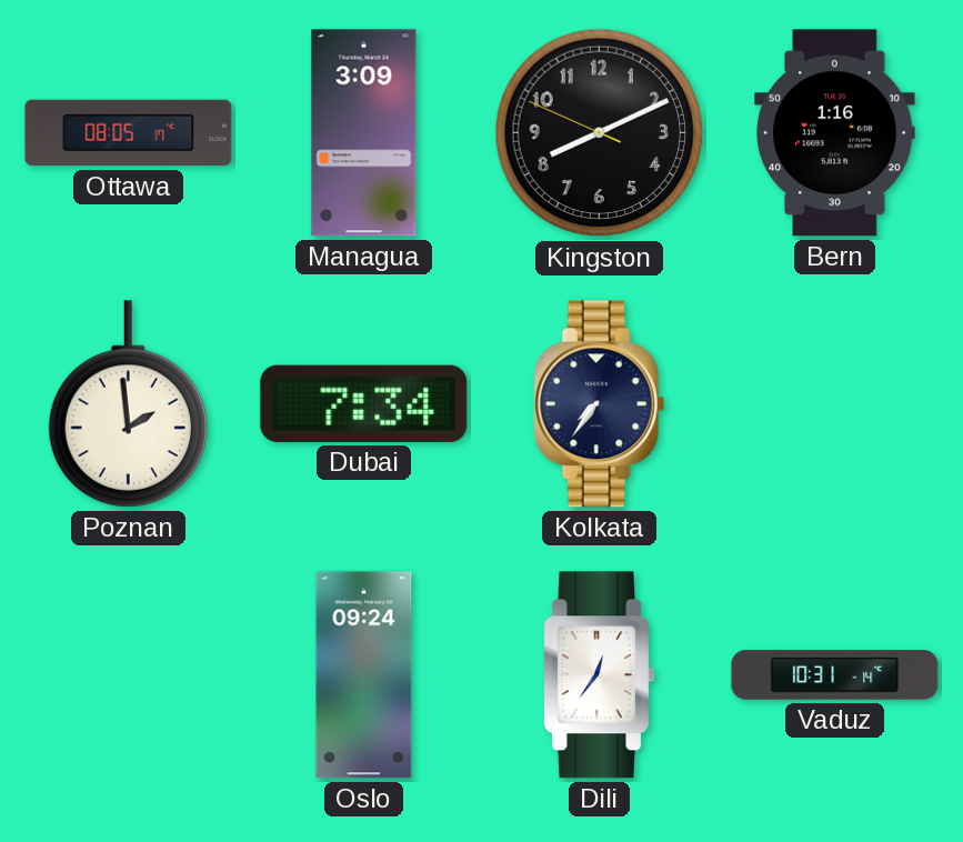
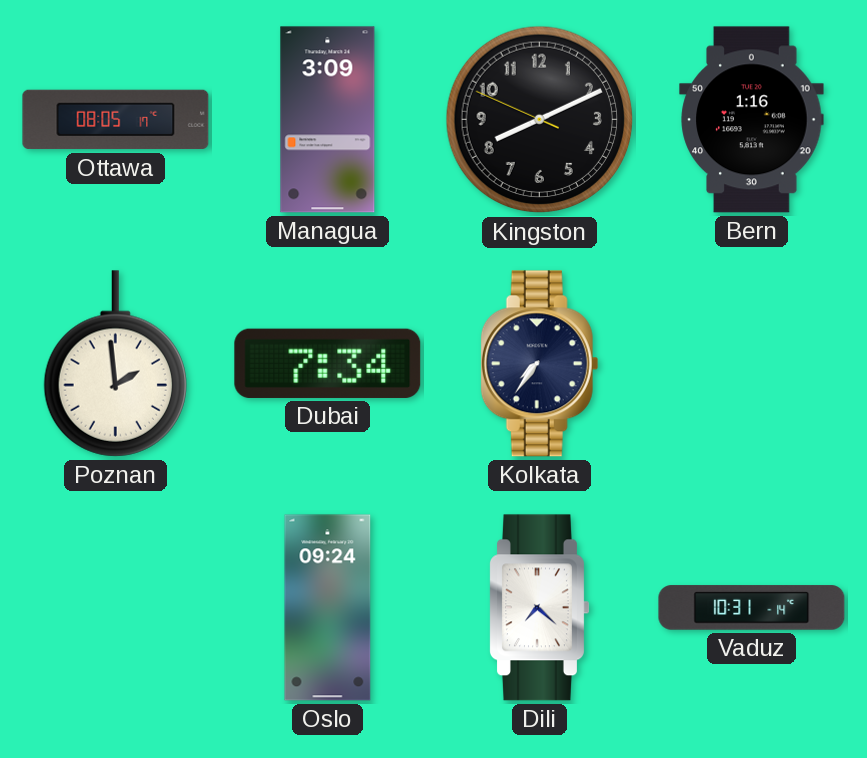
Dili: 12:36 -> 7:22 (539, 608)
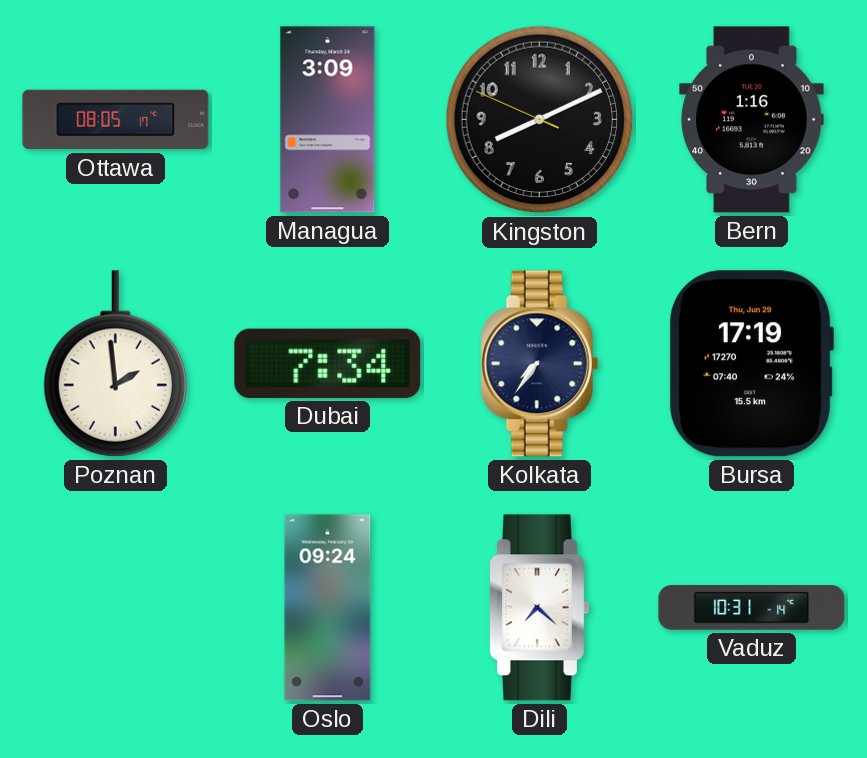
Bursa: none -> 17:19 (751, 364)
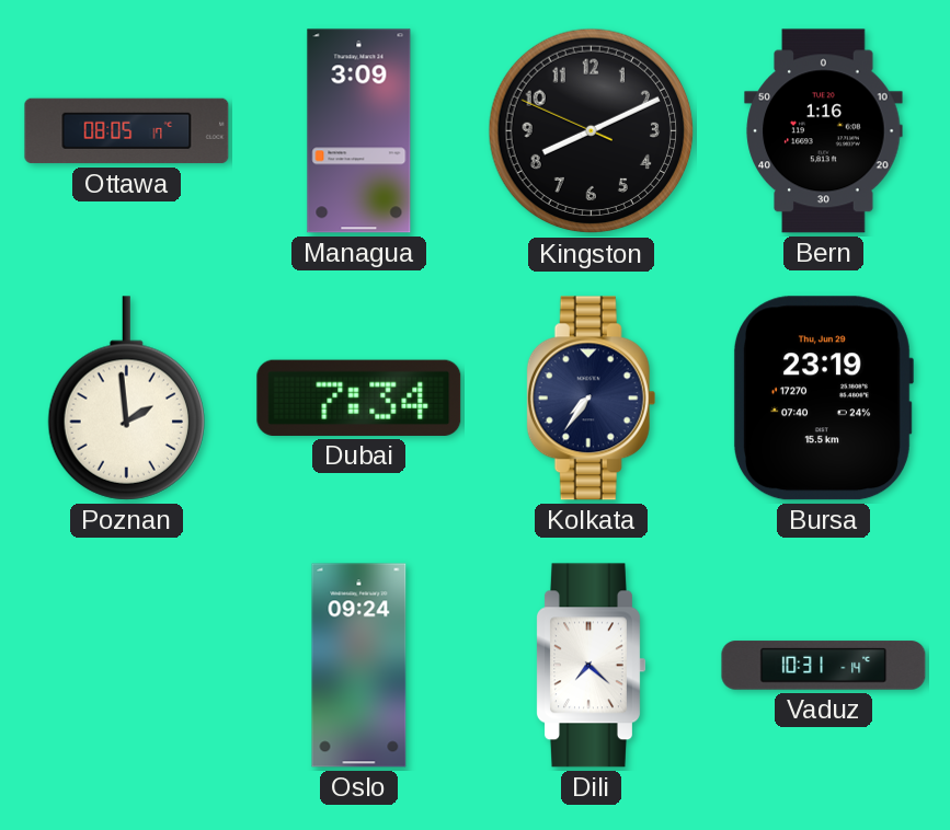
Bursa: 17:19 -> 23:19 (823, 399)
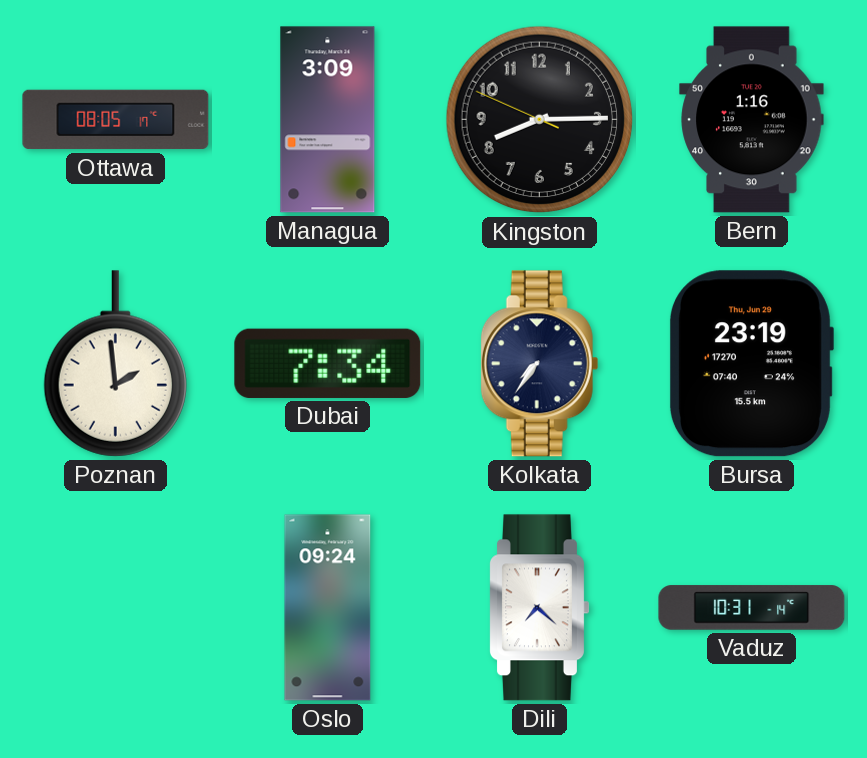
Kingston: 8:10 -> 8:14 (540, 120)
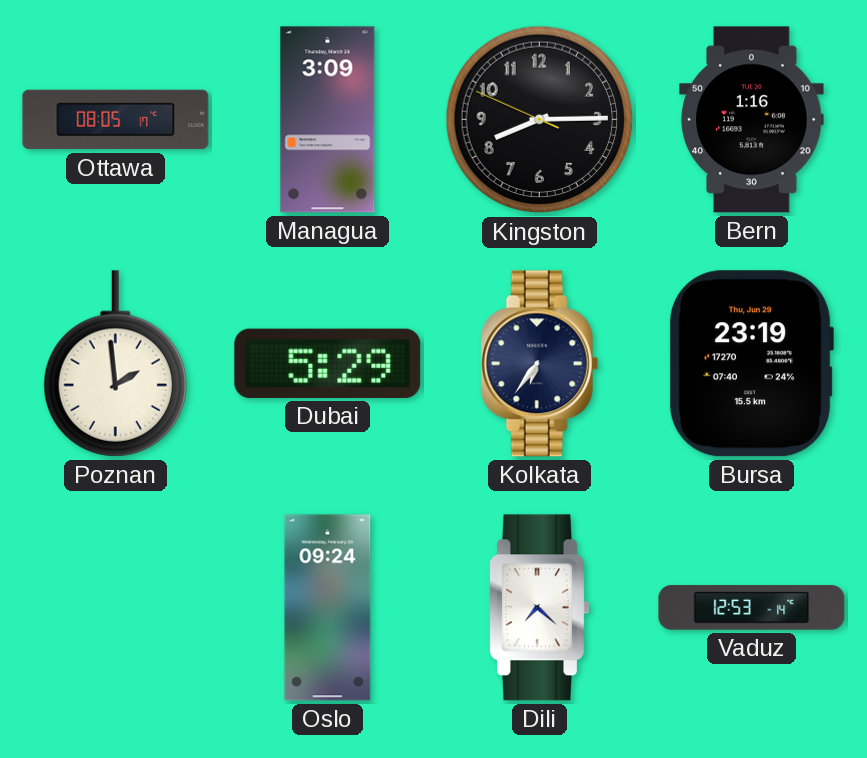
Dubai: 7:34 -> 5:29 (328, 363)
Kolkata: 7:36 -> 6:36 (540, 364)
Vaduz: 10:31 -> 12:53 (752, 608)
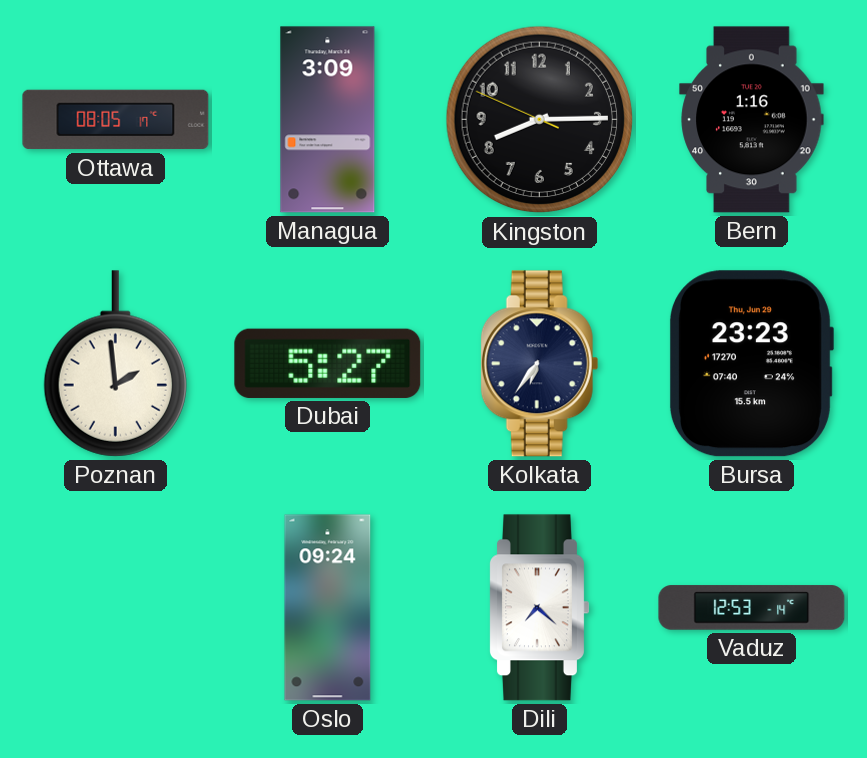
Dubai: 5:29 -> 5:27 (328, 363)
Bursa: 23:19 -> 23:23 (751, 364)
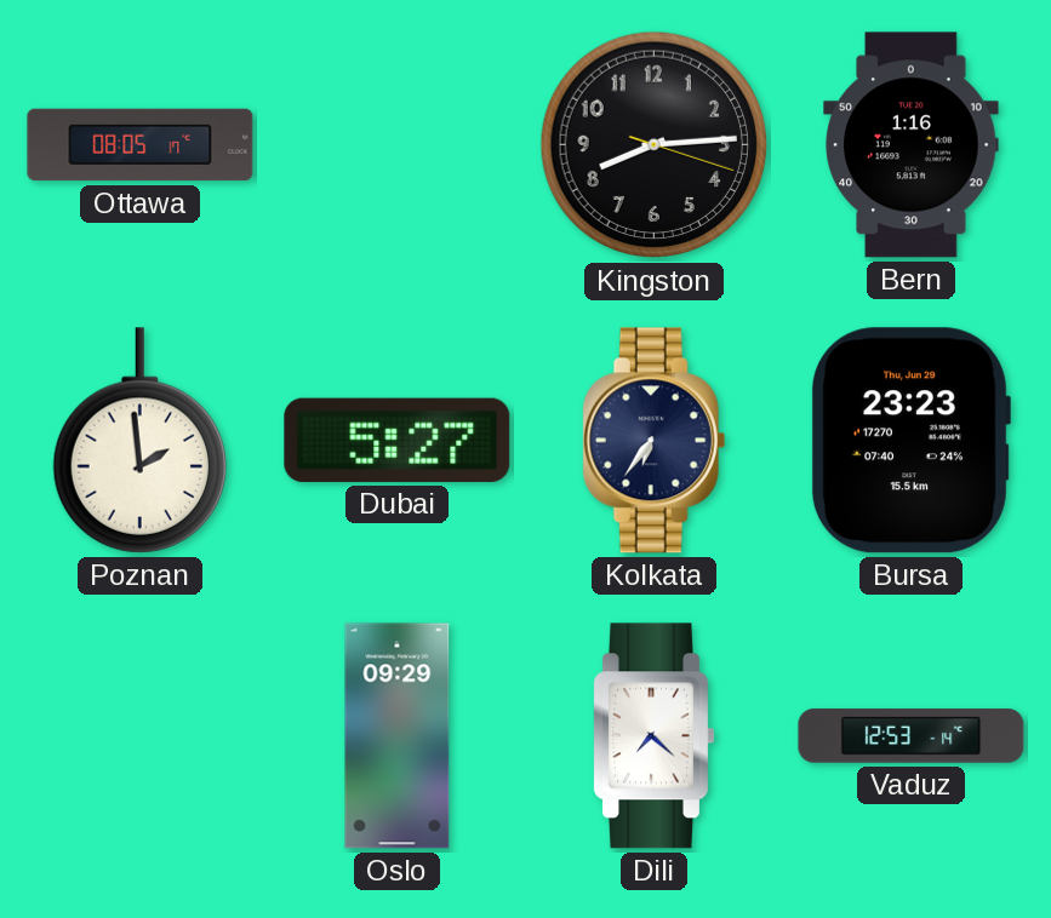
Managua: 3:09 -> none (328, 120)
Kingston: 8:14:49 -> 8:14:18 (655, 145)
Oslo: 09:24 -> 09:29 (398, 736)
